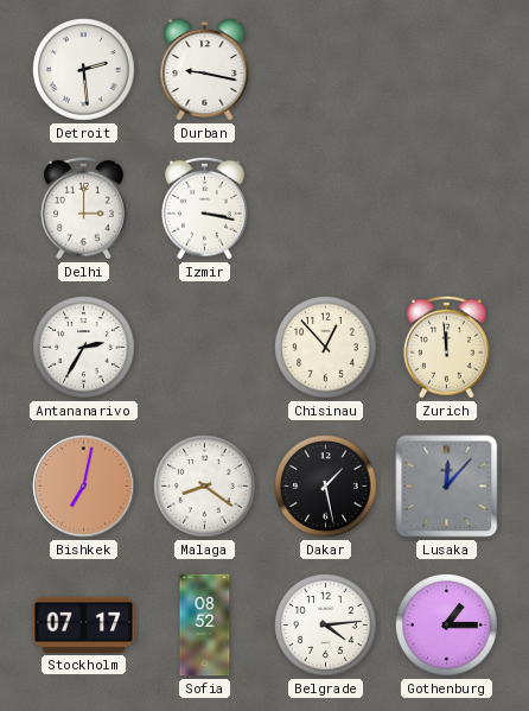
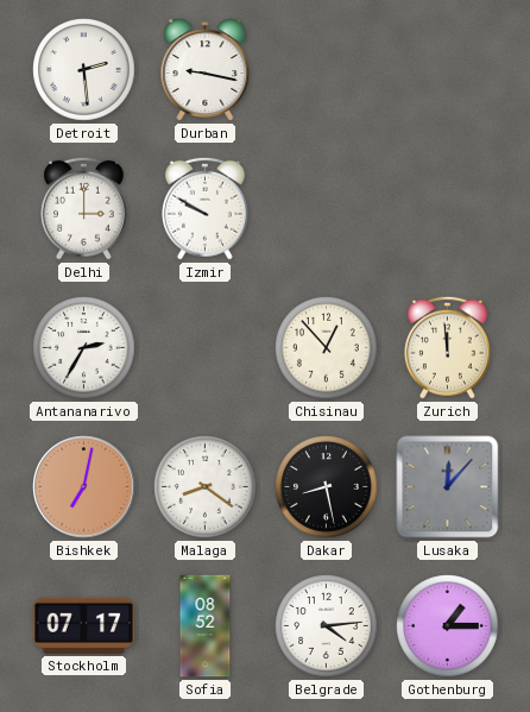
Izmir: 3:17 -> 9:50 (204, 208)
Dakar: 1:28 -> 8:28 (327, 487)
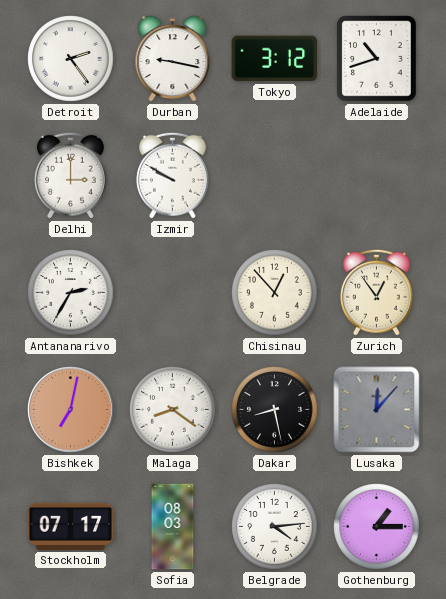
Detroit: 2:29 -> 2:24 (71, 59)
Tokyo: none -> 3:12 (275, 59)
Adelaide: none -> 10:42 (377, 59)
Zurich: 11:59 -> 12:54 (376, 292)
Sofia: 08:52 -> 08:03 (173, 527)
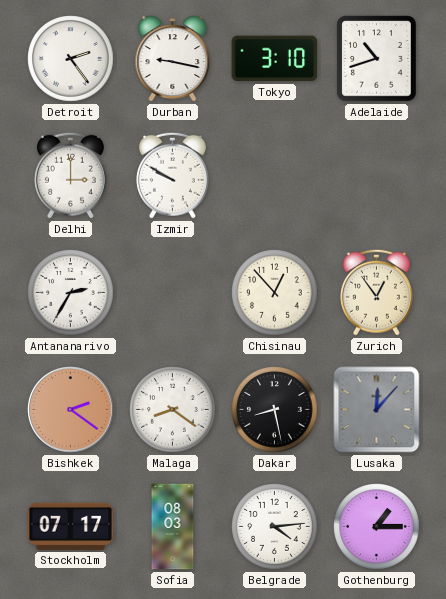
Tokyo: 3:12 -> 3:10 (275, 59)
Bishkek: 7:02 -> 2:21 (71, 410)
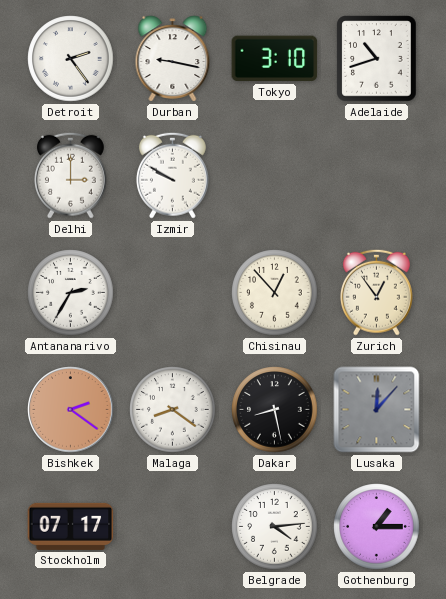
Sofia: 08:03 -> none (173, 527)
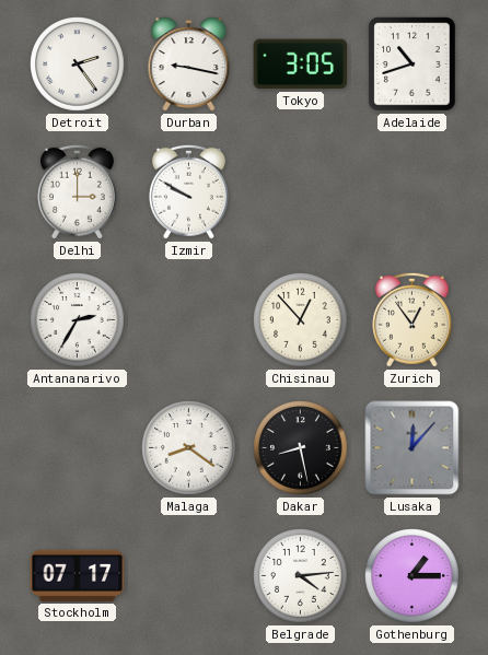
Tokyo: 3:10 -> 3:05 (301, 65)
Bishkek: 2:21 -> none (71, 410)
